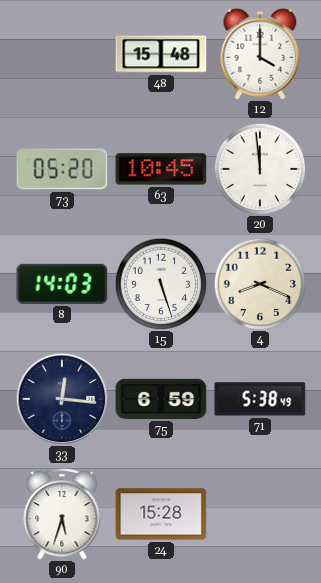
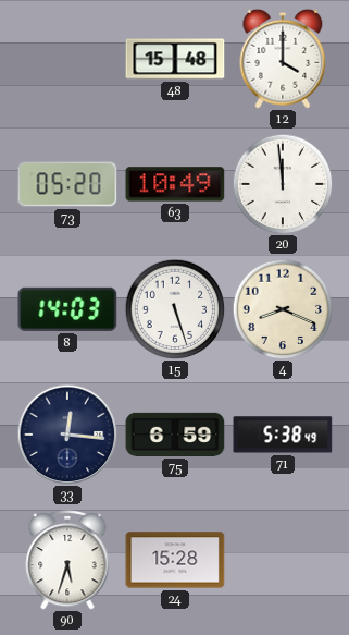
63: 10:45 -> 10:49 (175, 184)
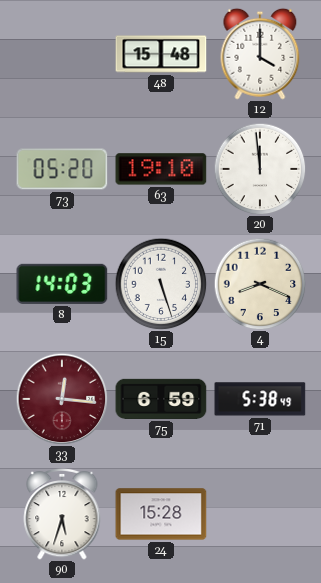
63: 10:49 -> 19:10 (161, 169)
33 dial: navy -> burgundy (62, 399)
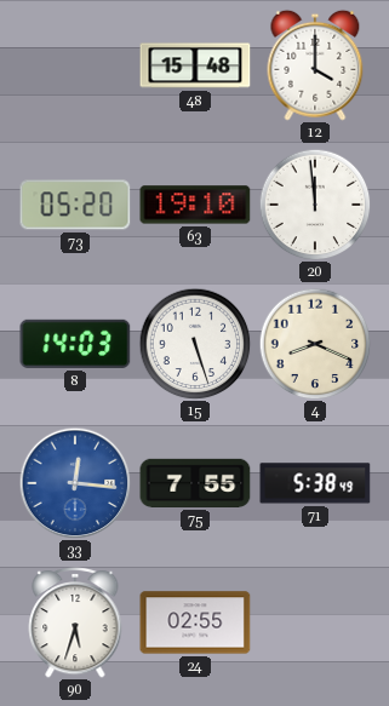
33 dial: burgundy -> blue (75, 483)
75: 6:59 -> 7:55 (195, 483)
24: 15:28 -> 02:55 (195, 622)
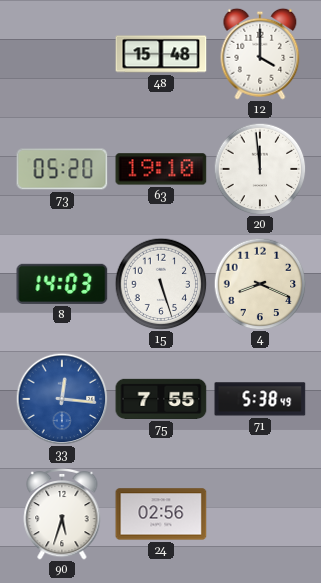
24: 02:55 -> 02:56 (161, 514)
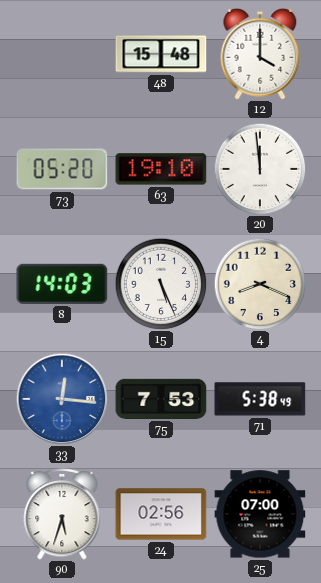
15: 5:27 -> 5:26 (161, 284)
75: 7:55 -> 7:53 (161, 399)
25: none -> 07:00 (260, 514)
